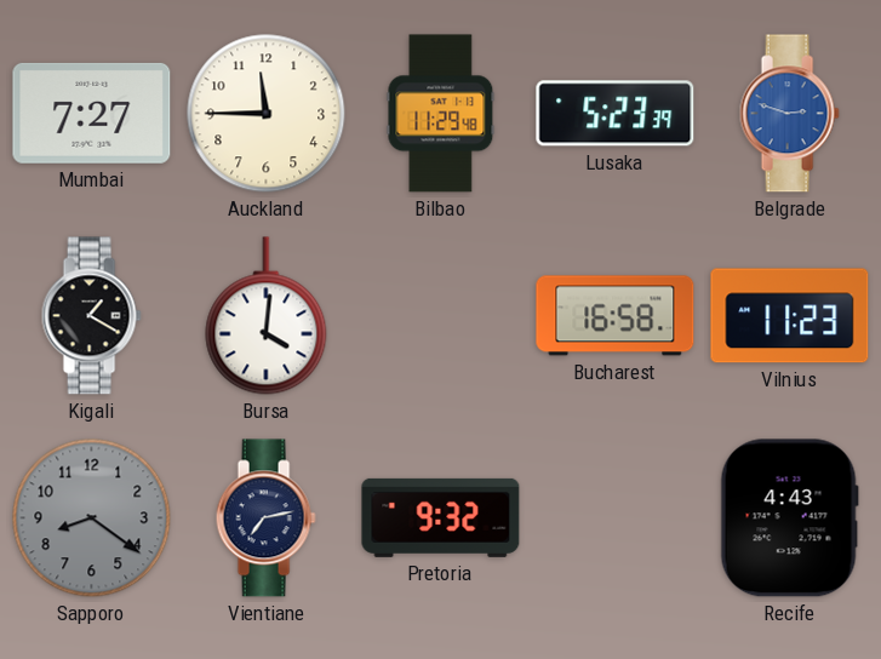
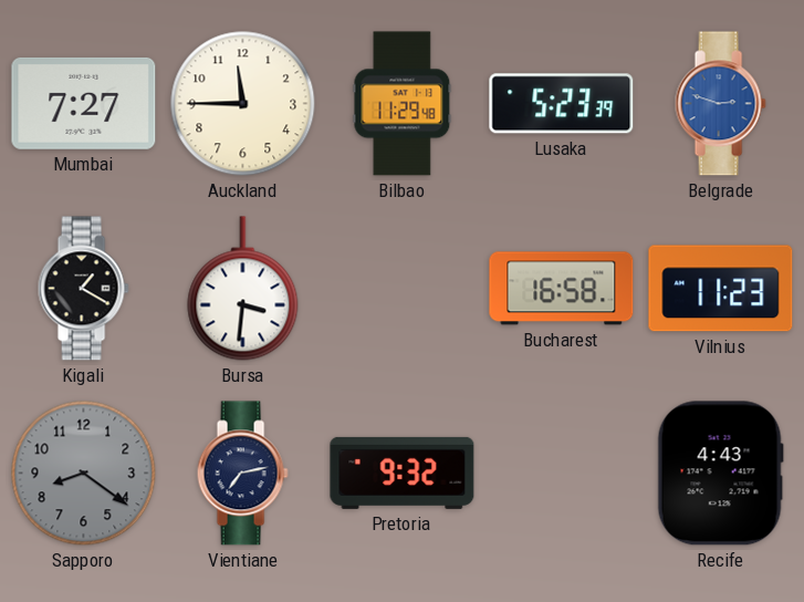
Bursa: 4:01 -> 3:31 (243, 289)
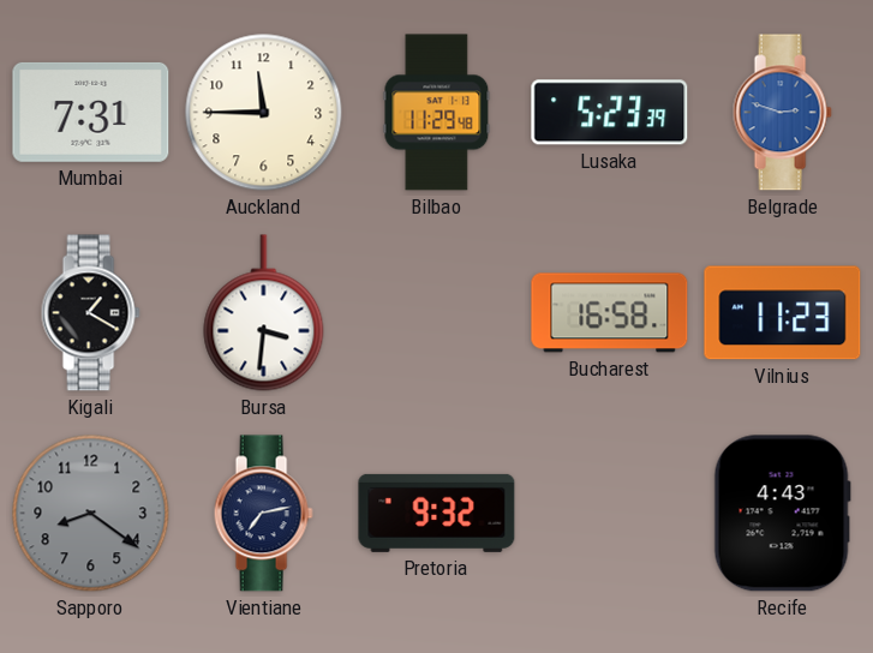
Mumbai: 7:27 -> 7:31 (91, 112)
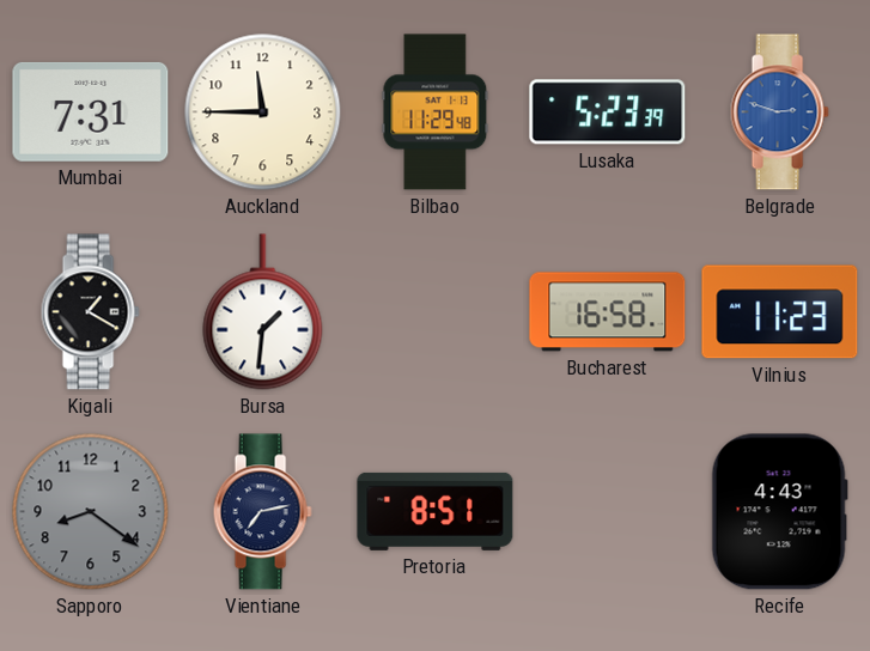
Bursa: 3:31 -> 1:31 (263, 312)
Pretoria: 9:32 -> 8:51 (436, 511)
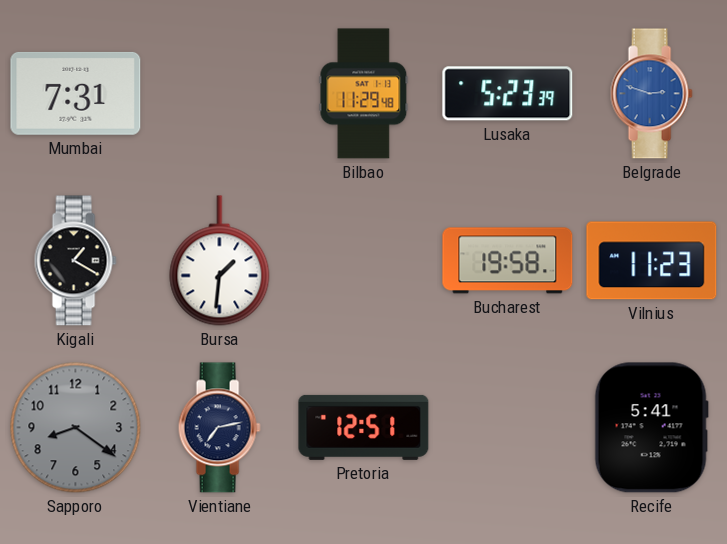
Auckland: 11:45 -> none (263, 112)
Bucharest: 16:58 -> 19:58 (508, 261)
Pretoria: 8:51 -> 12:51 (364, 427)
Recife: 4:43 -> 5:41 (651, 428)
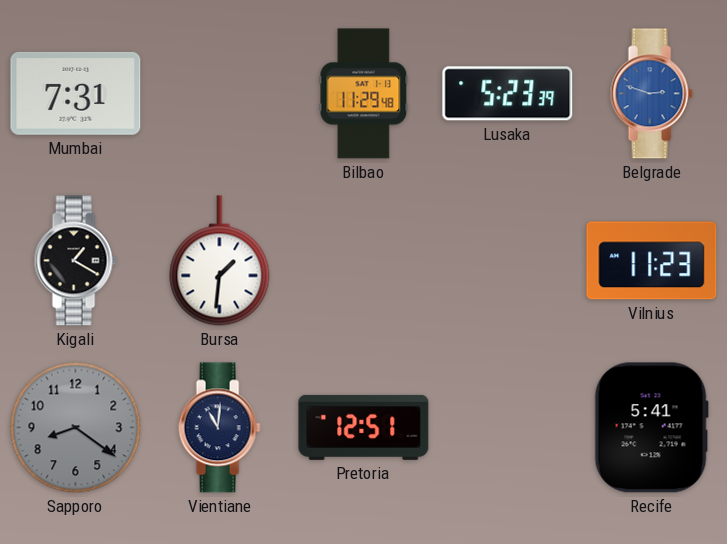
Bucharest: 19:58 -> none (508, 261)
Vientiane: 7:13 -> 11:01 (219, 428)
